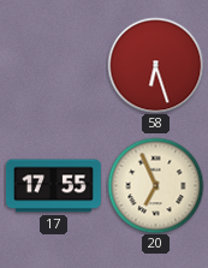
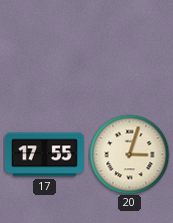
58: 6:27 -> none (155, 65)
20: 6:56 -> 3:03 (129, 154)
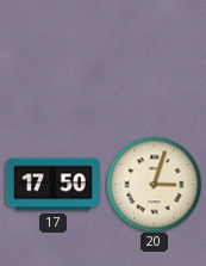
17: 17:55 -> 17:50 (52, 185)
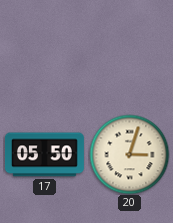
17: 17:50 -> 05:50 (44, 155)
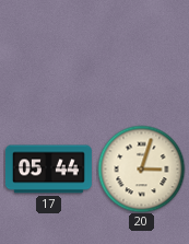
17: 05:50 -> 05:44 (48, 170)
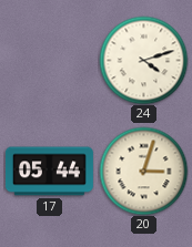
24: none -> 4:12 (143, 60)
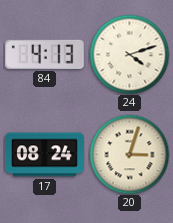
84: none -> 4:13 (44, 54)
17: 05:44 -> 08:24 (44, 155)
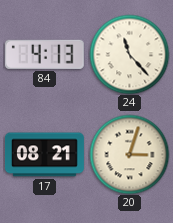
24: 4:12 -> 11:23 (129, 54)
17: 08:24 -> 08:21 (44, 155)
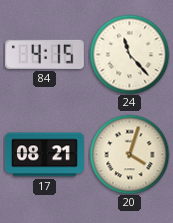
84: 4:13 -> 4:15 (44, 54)
20: 3:03 -> 4:03 (129, 154)
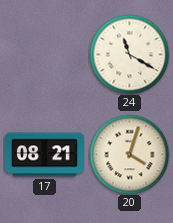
84: 4:15 -> none (44, 54)
24: 11:23 -> 11:20 (129, 54)
